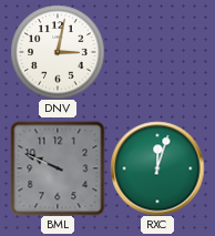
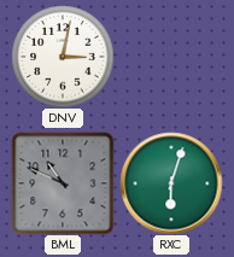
BML: 9:49 -> 10:49 (63, 183)
RXC: 12:03 -> 6:03 (171, 183)
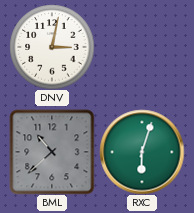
BML: 10:49 -> 10:38 (52, 152)
